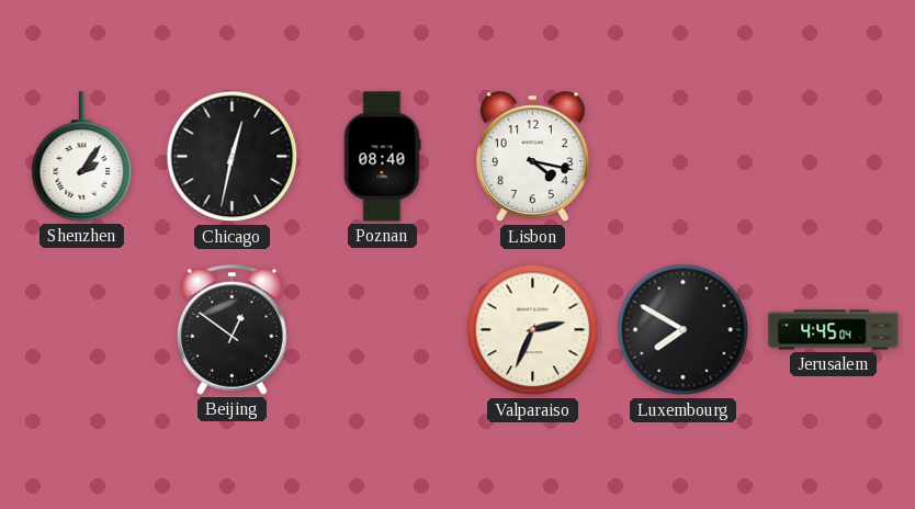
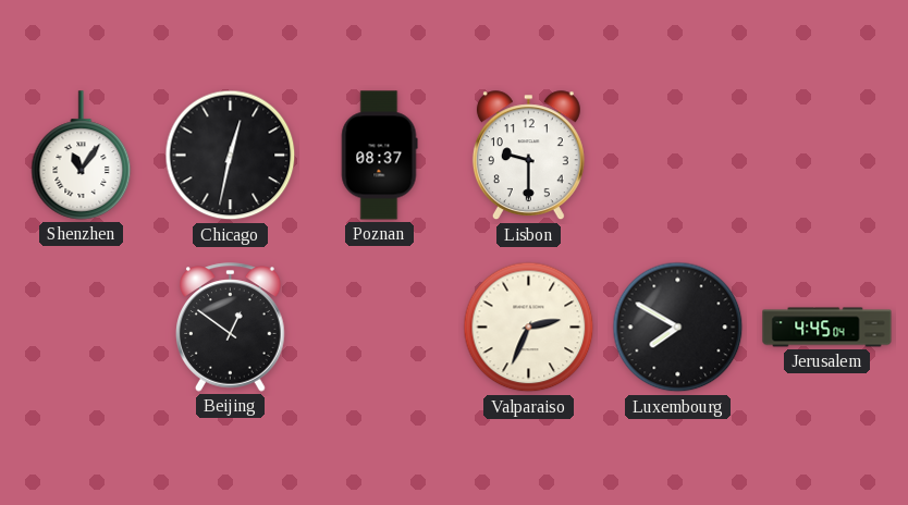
Shenzhen: 2:06 -> 11:06 (82, 156)
Poznan: 08:40 -> 08:37 (379, 156)
Lisbon: 4:17 -> 9:30 (528, 156)
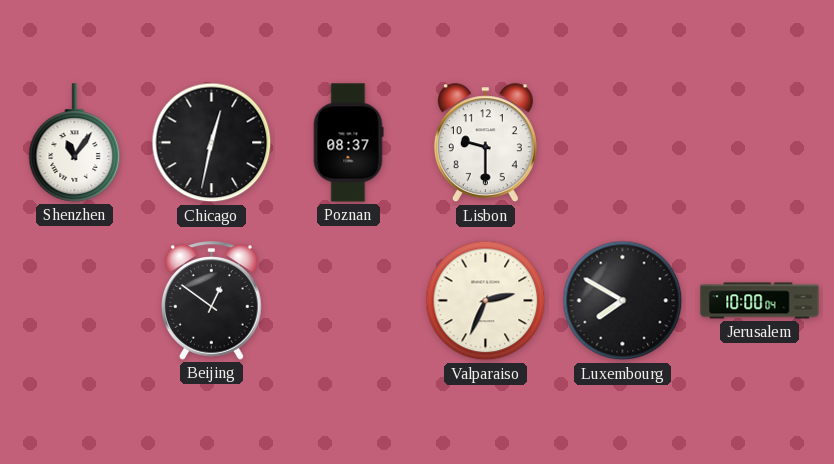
Jerusalem: 4:45 -> 10:00 (760, 301)
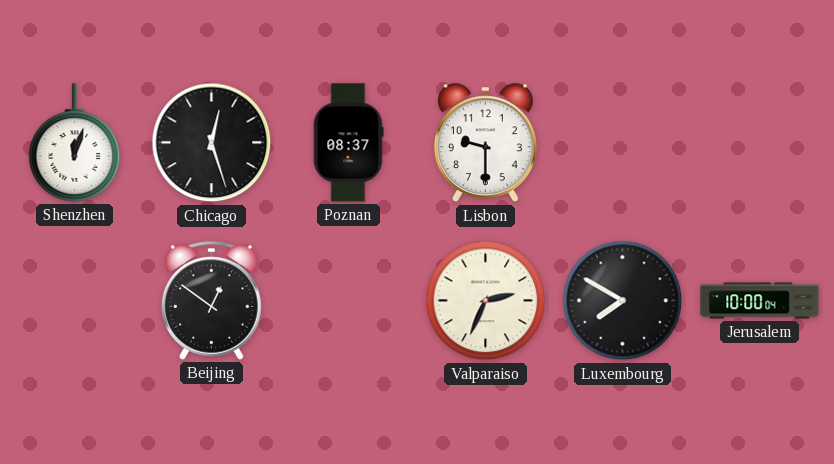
Shenzhen: 11:06 -> 12:03 (75, 143)
Chicago: 12:32 -> 12:27 (212, 143)
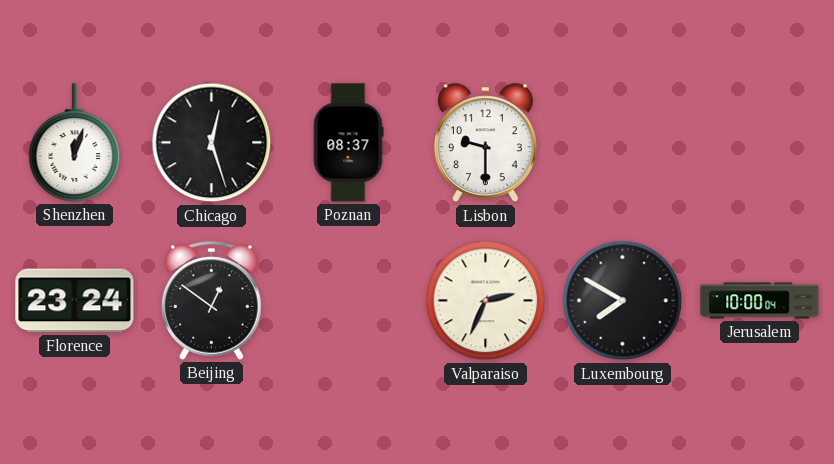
Florence: none -> 23:24 (75, 301)
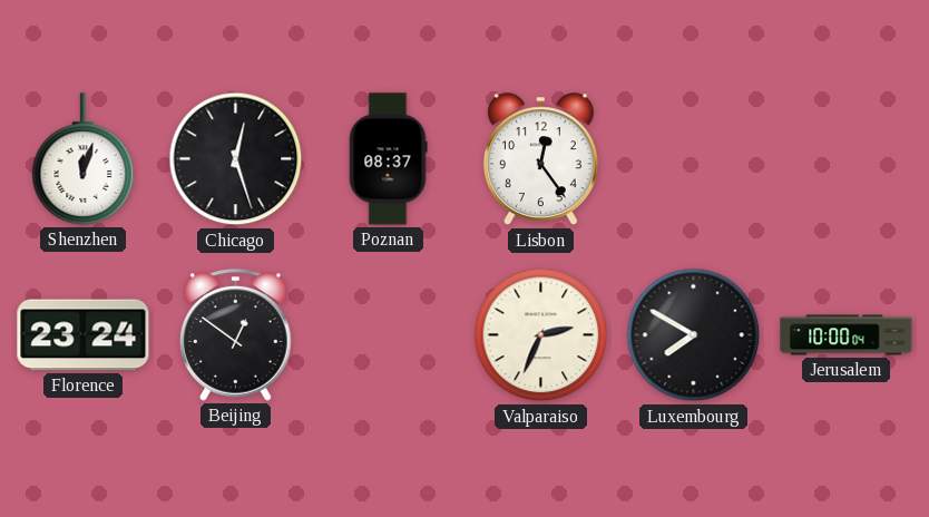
Lisbon: 9:30 -> 12:24 (540, 159)
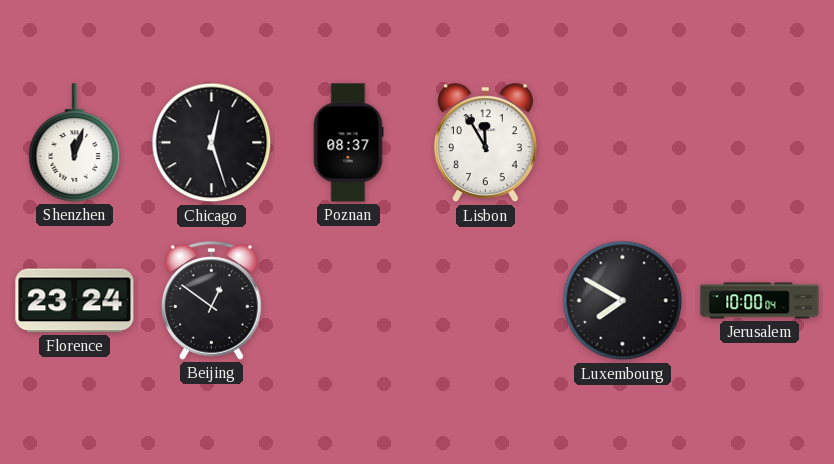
Lisbon: 12:24 -> 11:55 (485, 143)
Valparaiso: 2:34 -> none (541, 335)
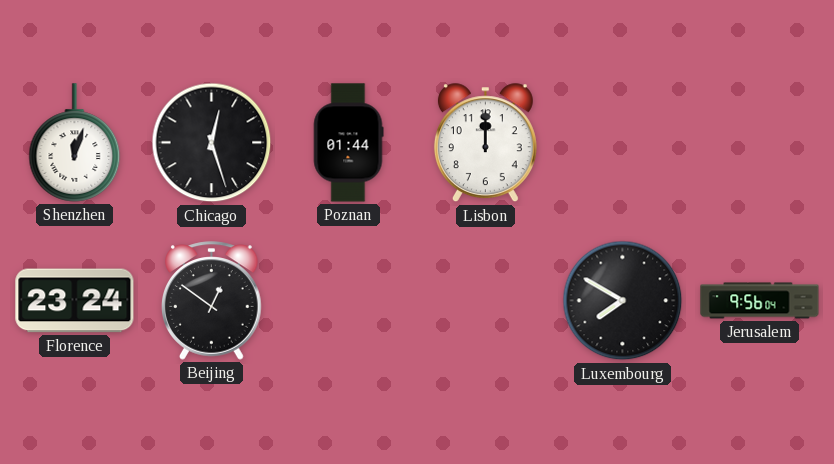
Poznan: 08:37 -> 01:44 (348, 143)
Lisbon: 11:55 -> 12:00 (485, 143)
Jerusalem: 10:00 -> 9:56 (760, 301)
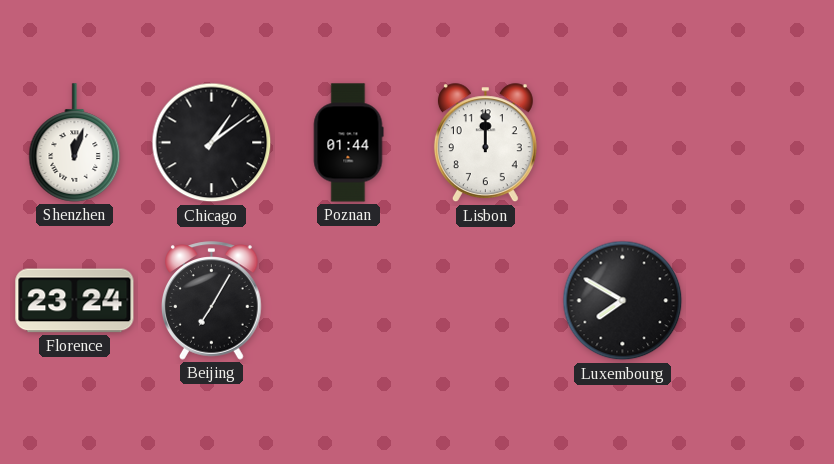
Chicago: 12:27 -> 1:09 (212, 143)
Beijing: 12:51 -> 7:05 (212, 301)
Jerusalem: 9:56 -> none (760, 301)
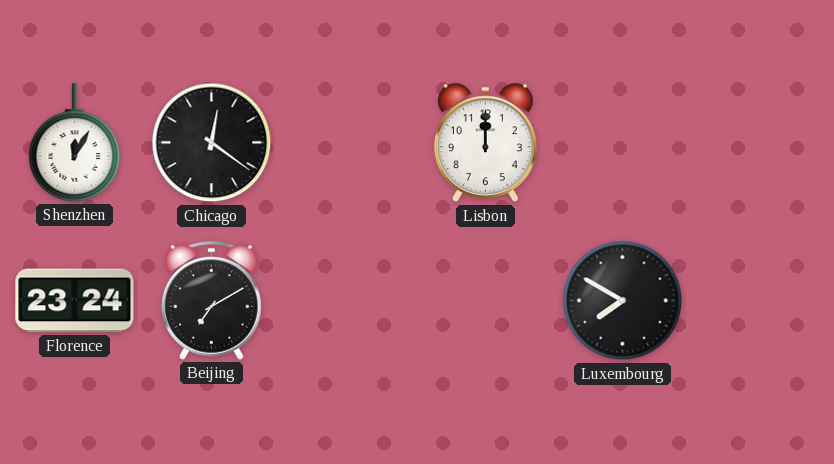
Shenzhen: 12:03 -> 12:05 (75, 143)
Chicago: 1:09 -> 12:21 (212, 143)
Poznan: 01:44 -> none (348, 143)
Beijing: 7:05 -> 7:10 (212, 301)
